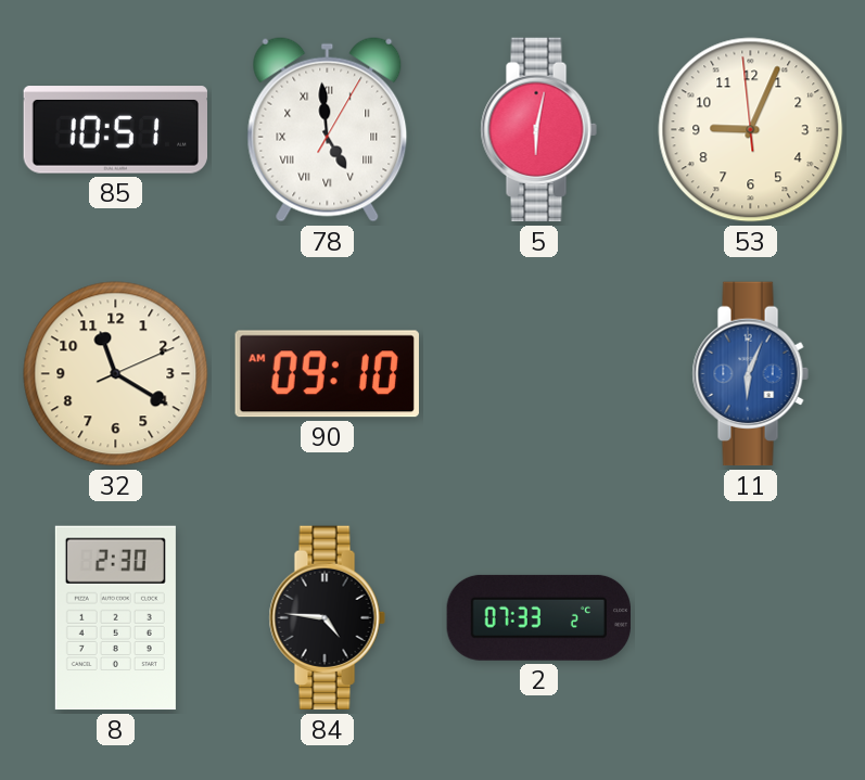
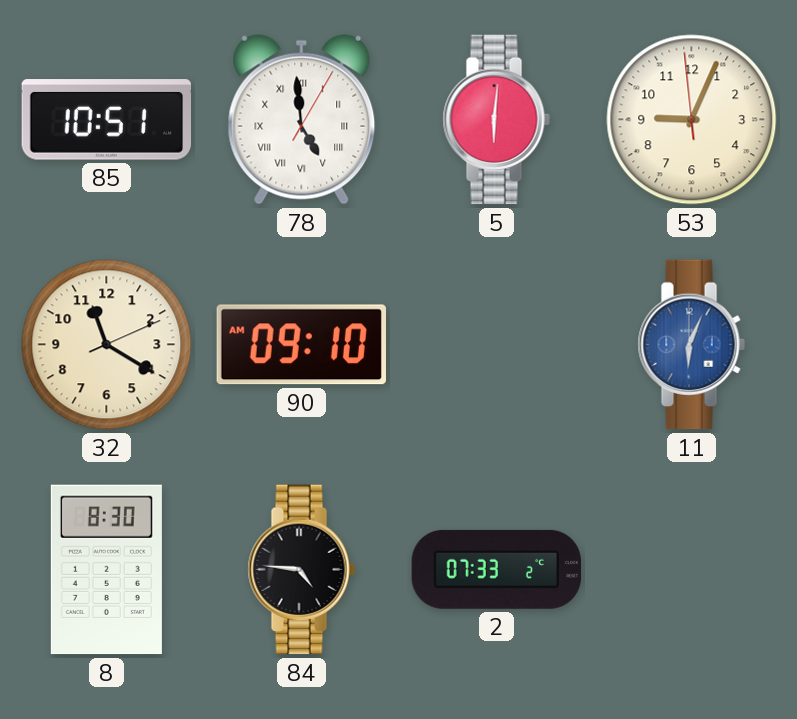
5: 6:02 -> 6:01 (496, 120)
8: 2:30 -> 8:30 (106, 570)
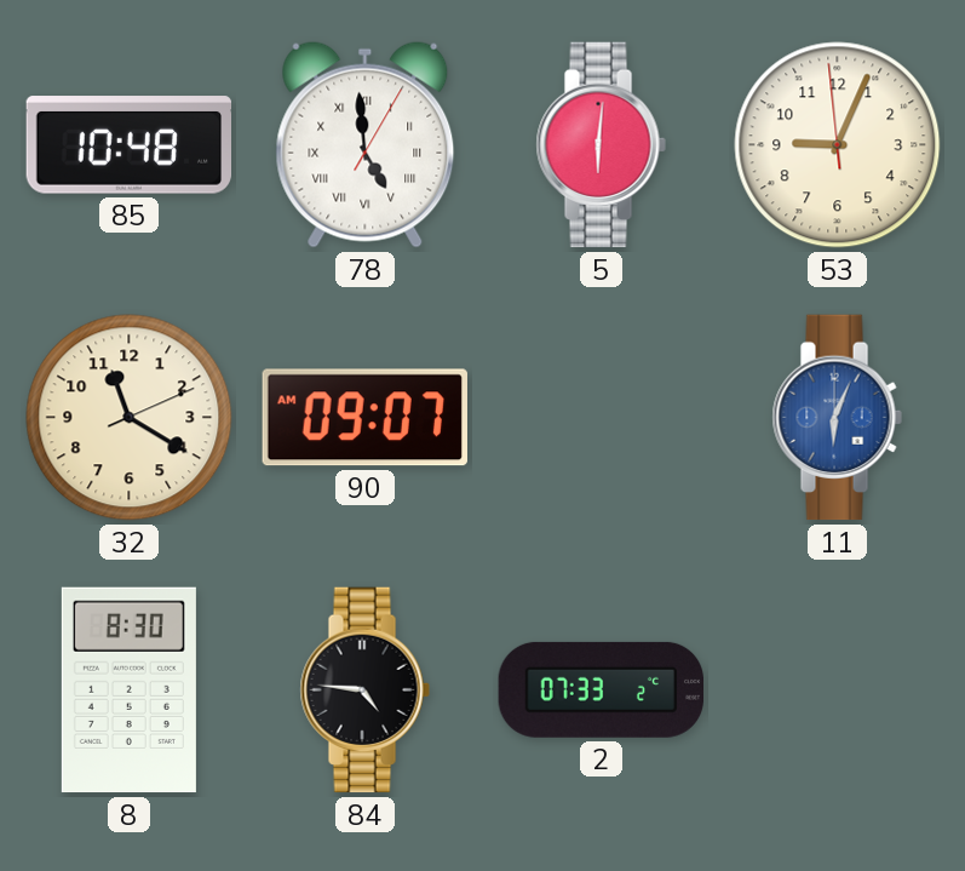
85: 10:51 -> 10:48 (128, 145)
90: 09:10 -> 09:07 (364, 418)
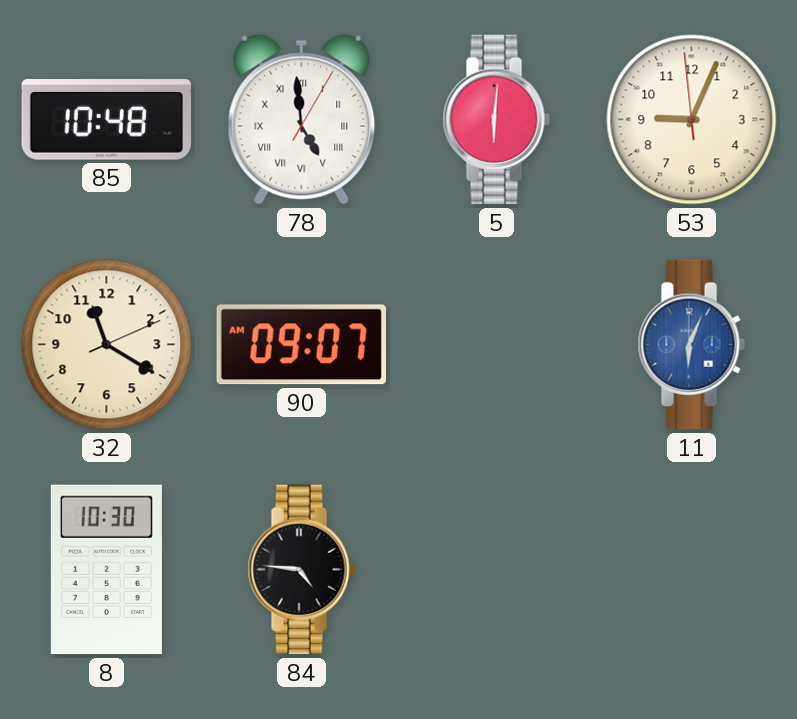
8: 8:30 -> 10:30 (106, 570)
2: 07:33 -> none (601, 689)
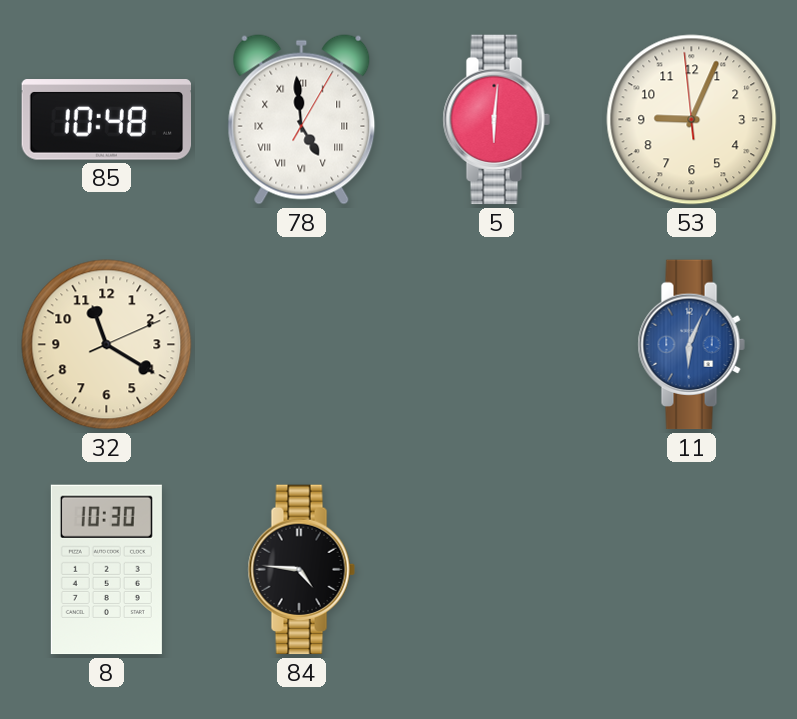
90: 09:07 -> none (301, 345)
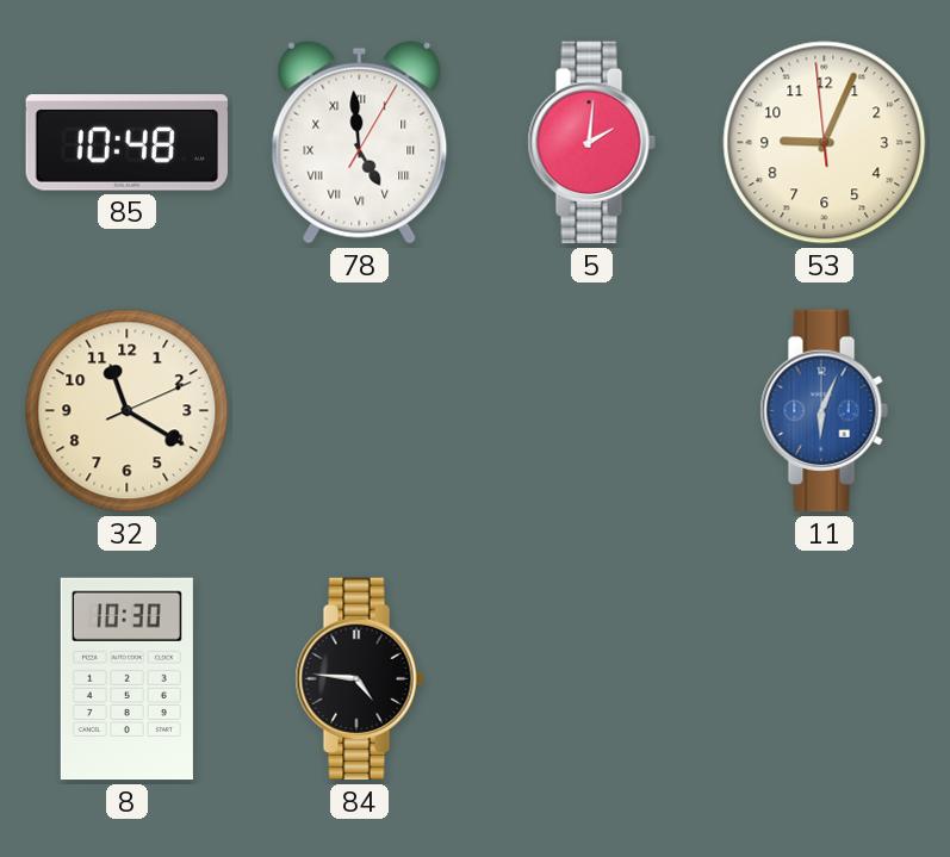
5: 6:01 -> 2:01 (591, 143)
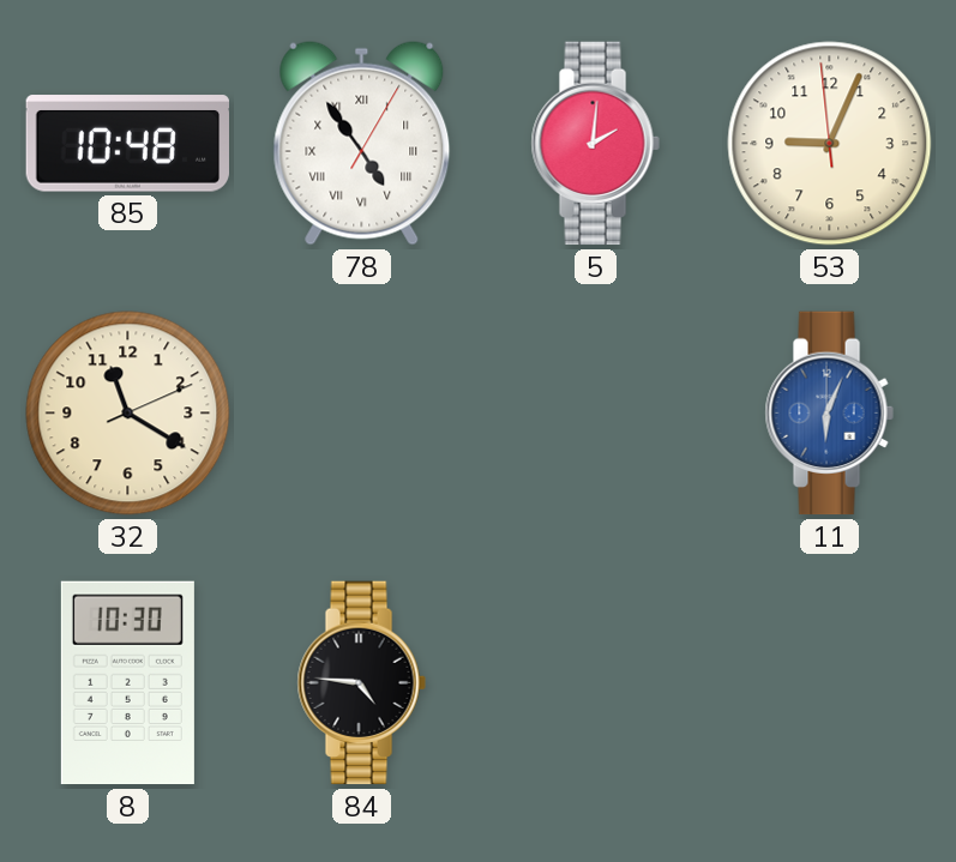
78: 4:59 -> 4:54 (362, 143)
